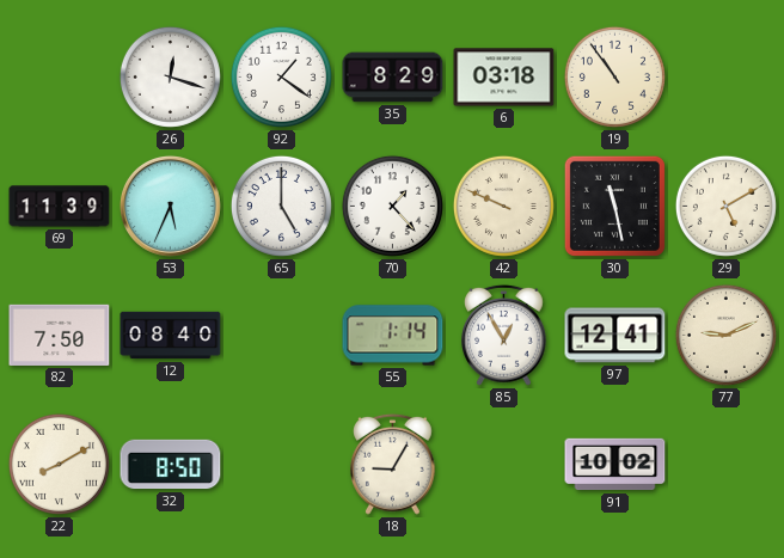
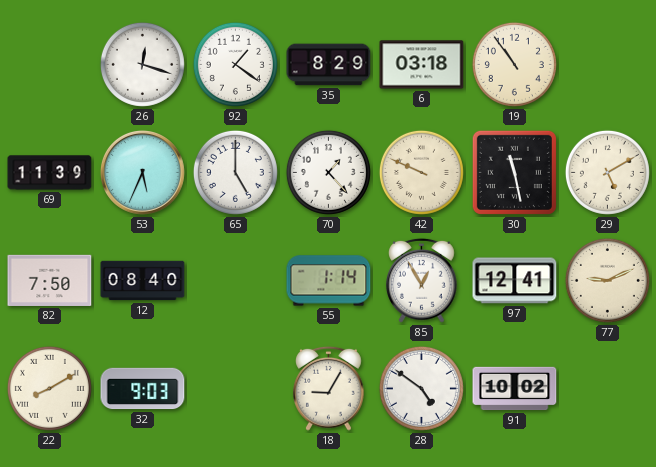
32: 8:50 -> 9:03 (143, 389)
28: none -> 4:51 (421, 388)
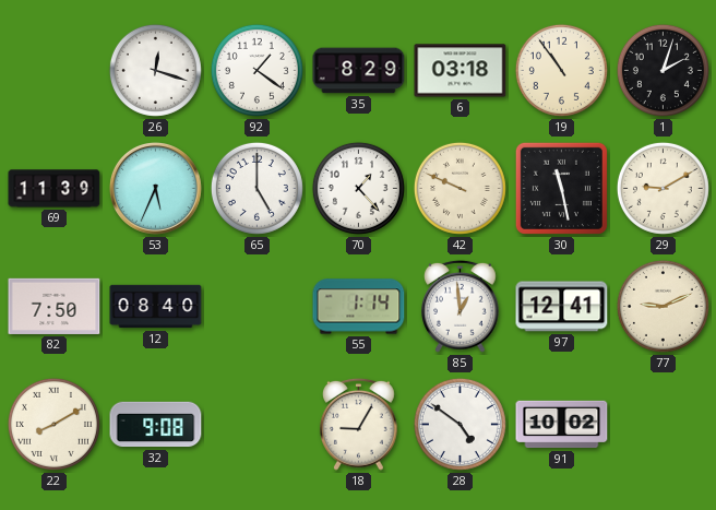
1: none -> 2:03 (663, 70)
29: 5:10 -> 9:10 (663, 188)
85: 12:55 -> 12:59 (461, 306)
32: 9:03 -> 9:08 (156, 425)
